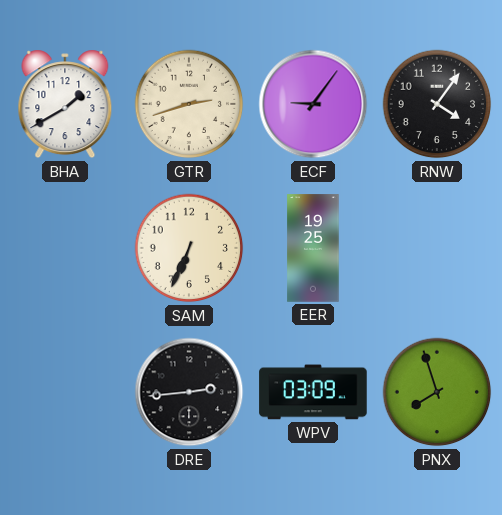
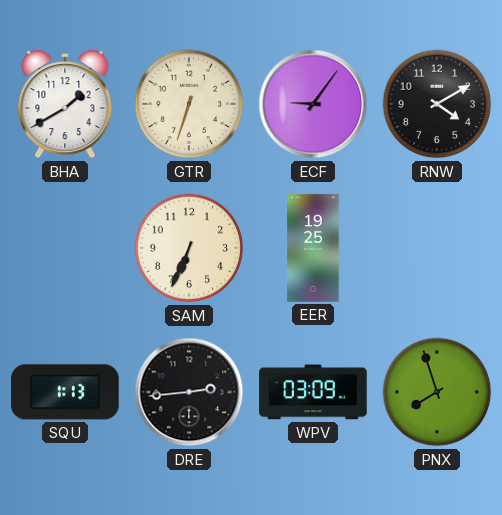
GTR: 2:42 -> 6:33 (189, 104)
RNW: 4:06 -> 4:10 (437, 104)
SQU: none -> 1:13 (65, 392)
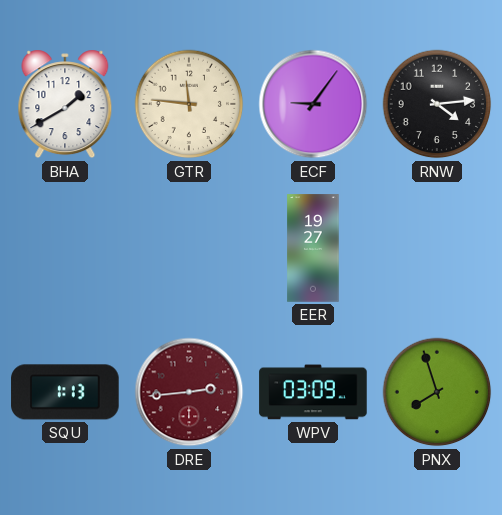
GTR: 6:33 -> 11:46 (189, 104)
RNW: 4:10 -> 4:14 (437, 104)
SAM: 6:34 -> none (189, 248)
EER: 19:25 -> 19:27 (313, 248)
DRE dial: black -> burgundy (189, 392)
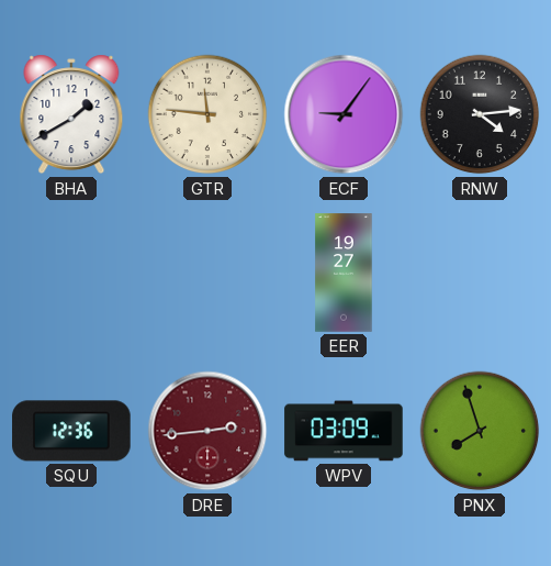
SQU: 1:13 -> 12:36 (71, 431)
